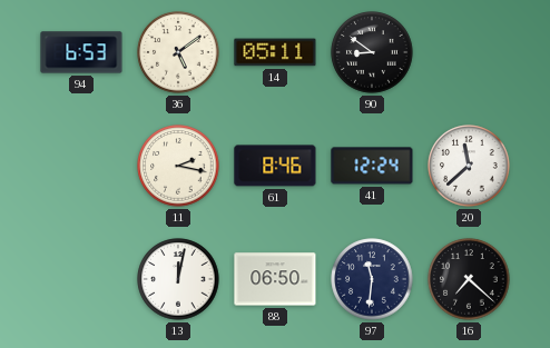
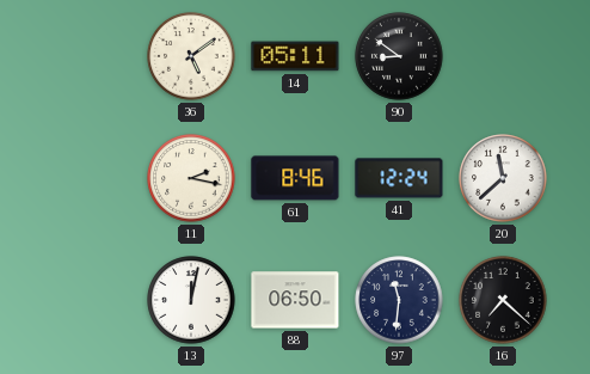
94: 6:53 -> none (81, 52)
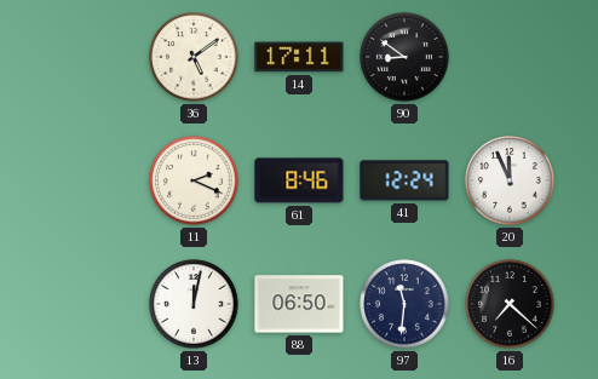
14: 05:11 -> 17:11 (299, 57)
11: 2:17 -> 2:19 (194, 180)
20: 11:38 -> 11:56 (510, 180)
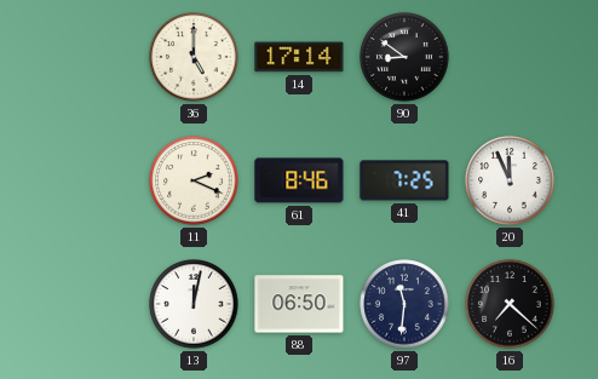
36: 5:09 -> 5:00 (194, 57)
14: 17:11 -> 17:14 (299, 57)
41: 12:24 -> 7:25 (404, 180)
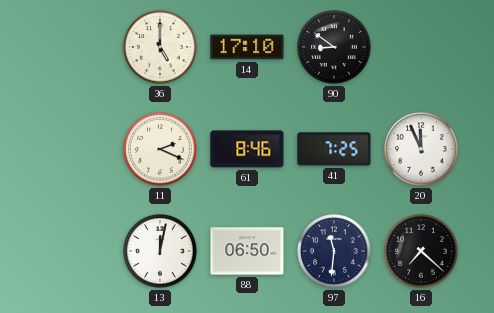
14: 17:14 -> 17:10 (247, 47)
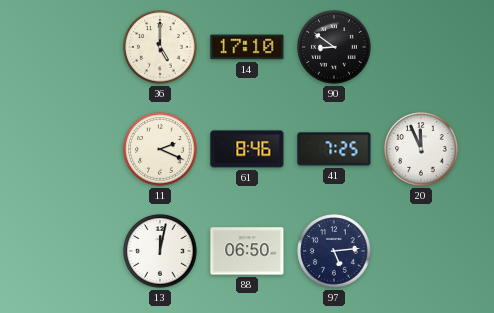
97: 11:31 -> 5:14 (334, 251)
16: 7:22 -> none (421, 251)
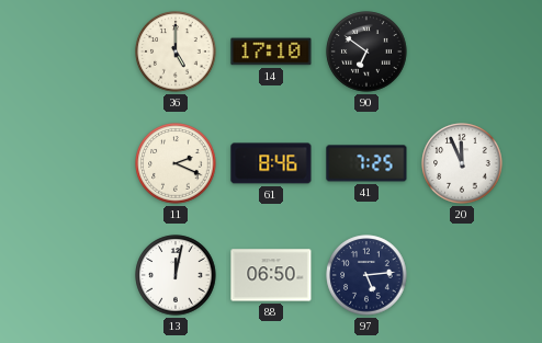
90: 8:51 -> 6:51 (366, 52)
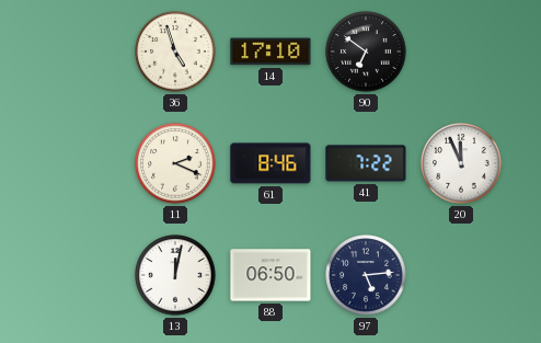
36: 5:00 -> 4:57 (175, 52)
41: 7:25 -> 7:22 (366, 163)
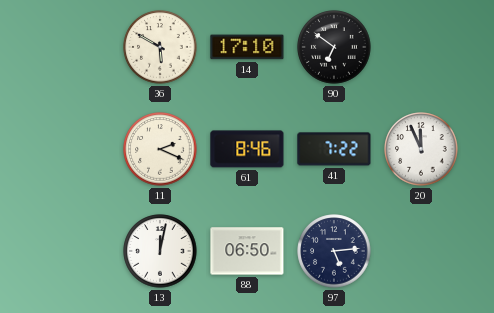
36: 4:57 -> 5:50 (160, 47)
